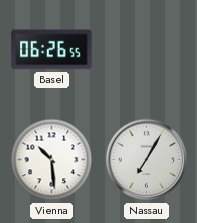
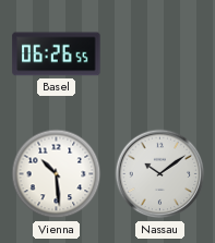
Nassau: 7:05 -> 10:09 (160, 174)
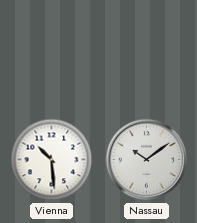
Basel: 06:26 -> none (57, 54)
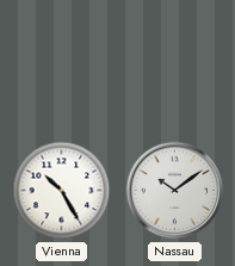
Vienna: 10:29 -> 10:25 (62, 191)
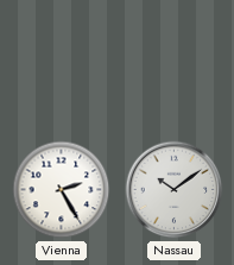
Vienna: 10:25 -> 2:25 (62, 190)
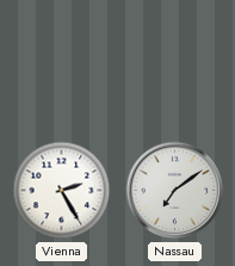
Nassau: 10:09 -> 7:09 (175, 191)
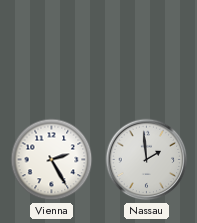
Nassau: 7:09 -> 1:59 (147, 160)
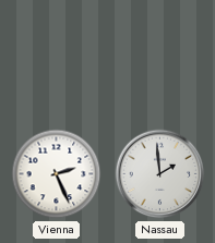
Vienna: 2:25 -> 2:26 (57, 174)
